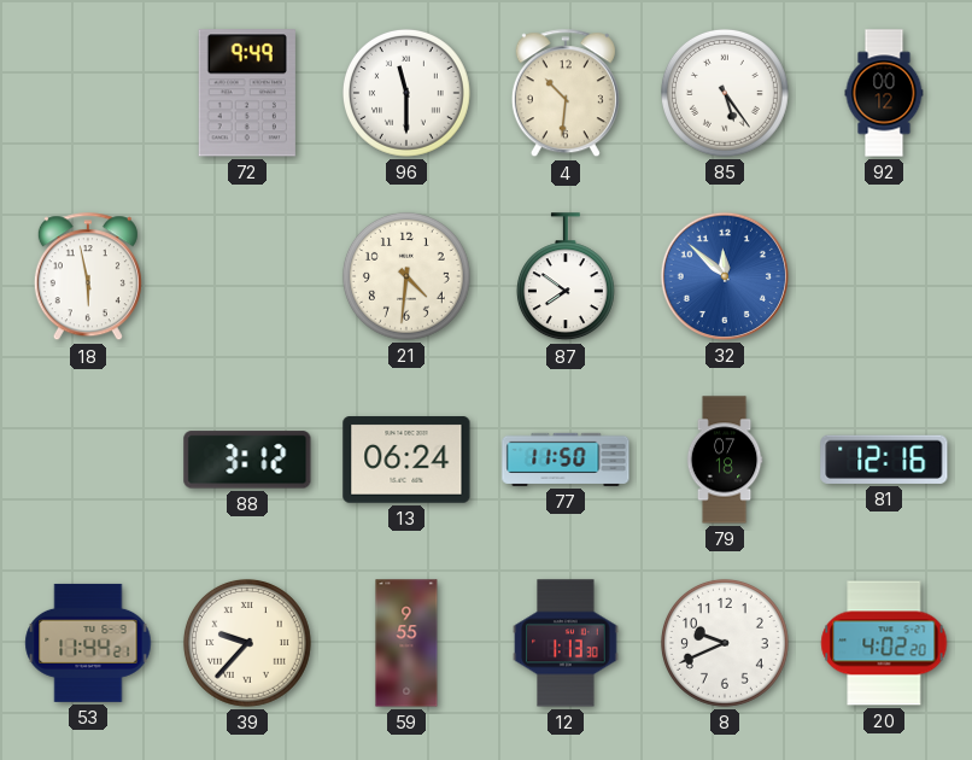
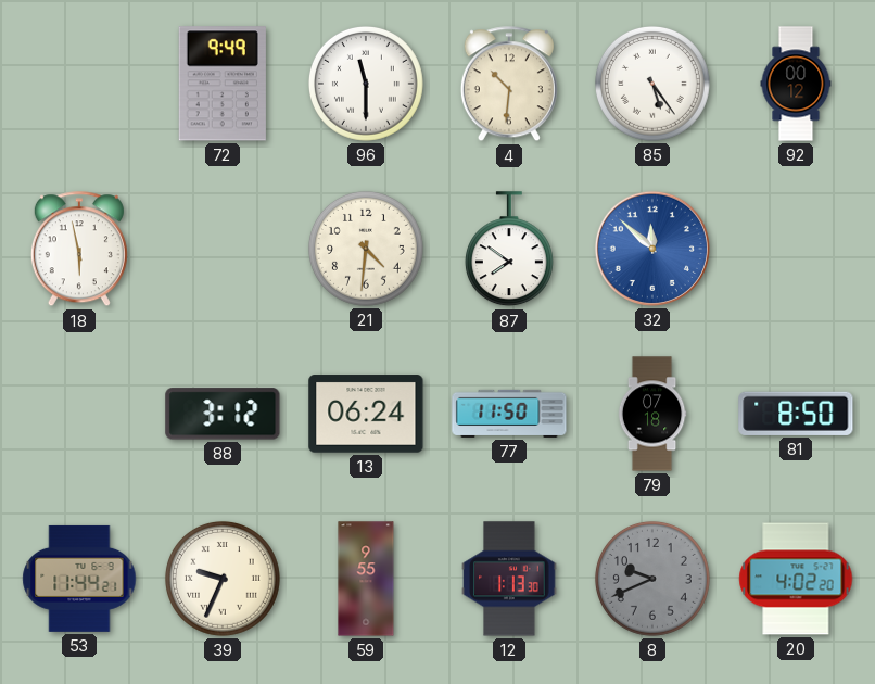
81: 12:16 -> 8:50 (796, 414)
39: 9:37 -> 9:34 (223, 579)
8 dial: white -> grey (652, 579)
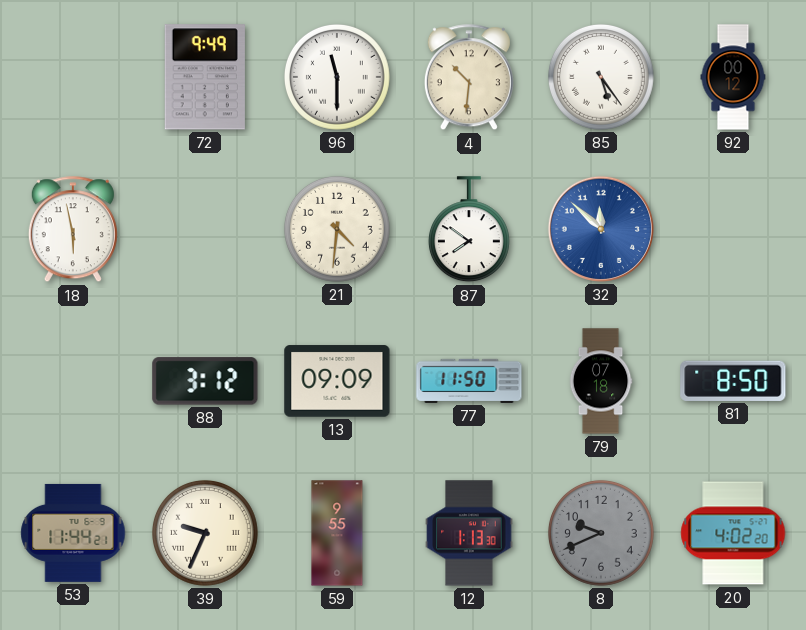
13: 06:24 -> 09:09 (337, 381)
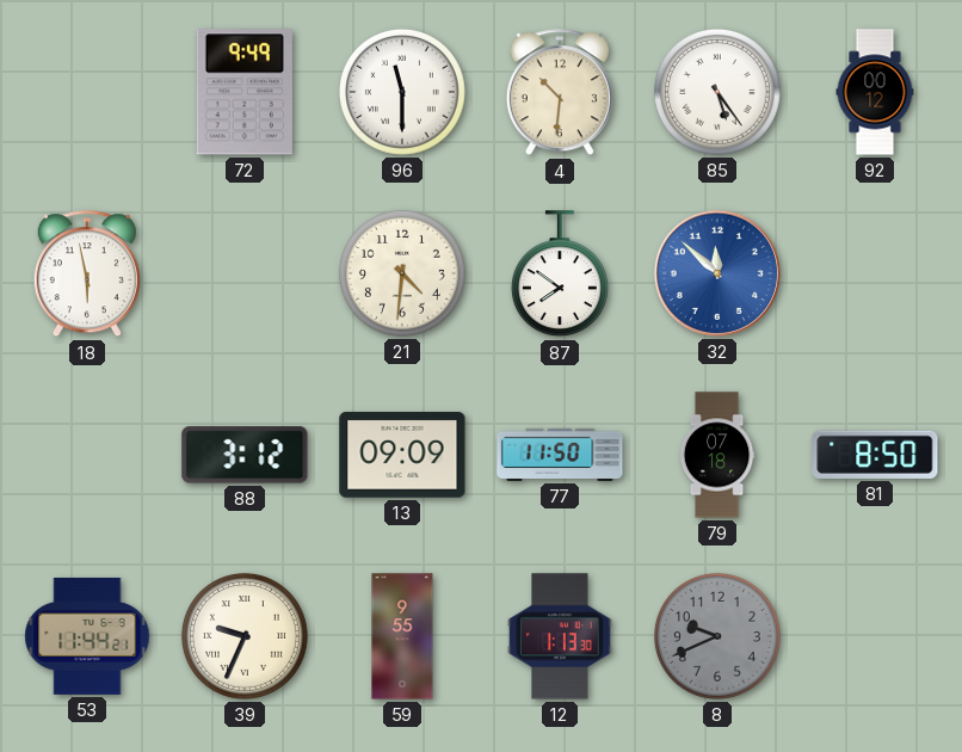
20: 4:02 -> none (733, 533)
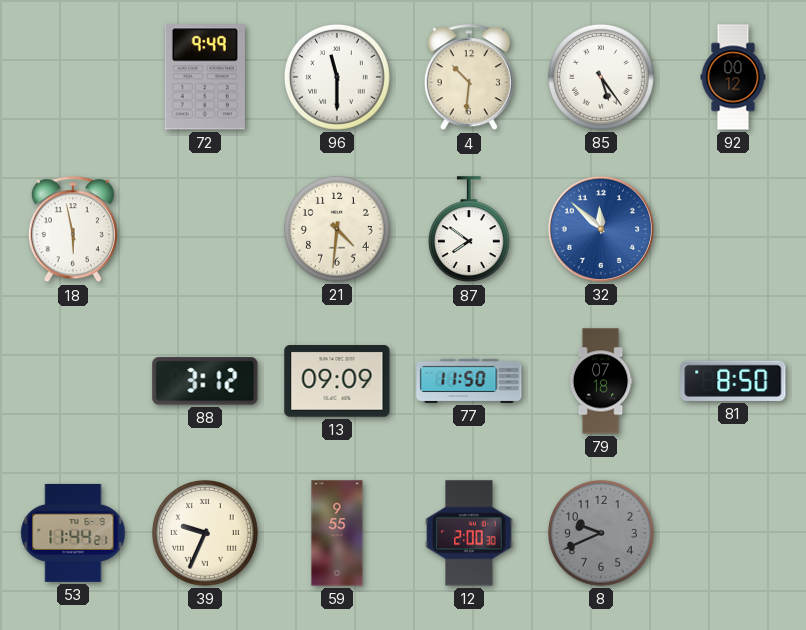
12: 1:13 -> 2:00 (469, 533)
